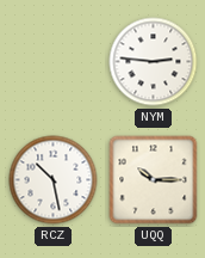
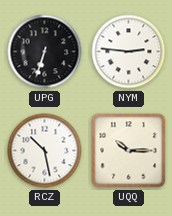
UPG: none -> 6:33 (45, 52)
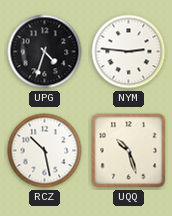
UPG: 6:33 -> 4:33 (45, 52)
UQQ: 10:15 -> 10:27 (129, 151)
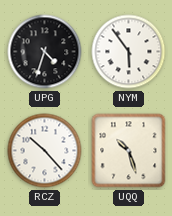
NYM: 2:46 -> 5:54 (129, 52)
RCZ: 10:28 -> 10:23 (45, 151)
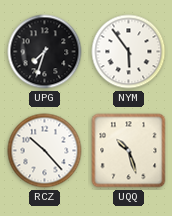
UPG: 4:33 -> 7:33 (45, 52)
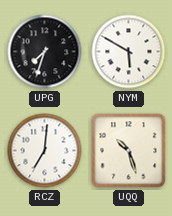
NYM: 5:54 -> 5:50 (129, 52)
RCZ: 10:23 -> 7:01 (45, 151)
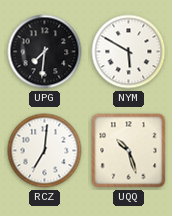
UPG: 7:33 -> 7:31 (45, 52)
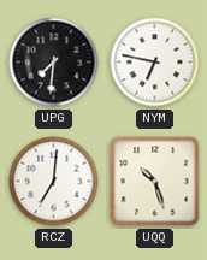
NYM: 5:50 -> 6:47 (155, 63)
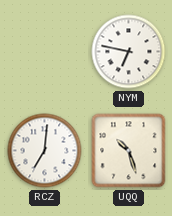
UPG: 7:31 -> none (54, 63)
